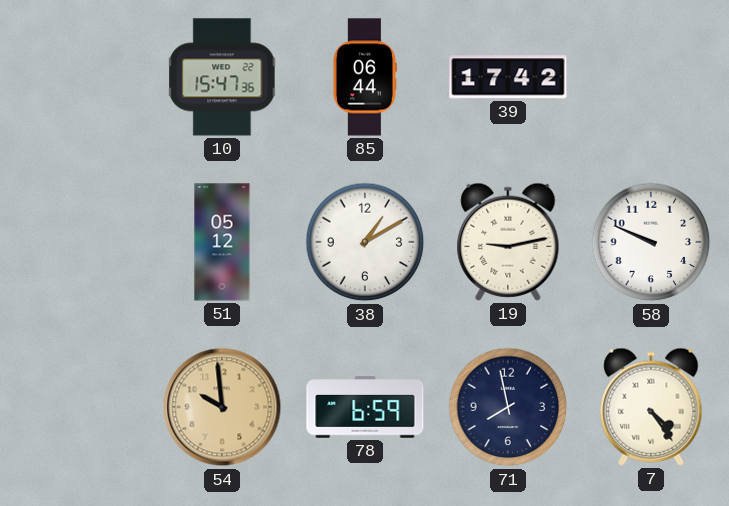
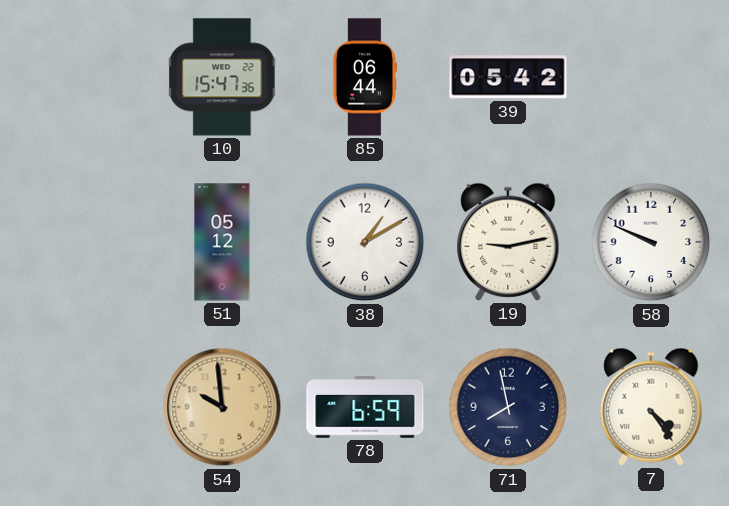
39: 17:42 -> 05:42 (508, 77)
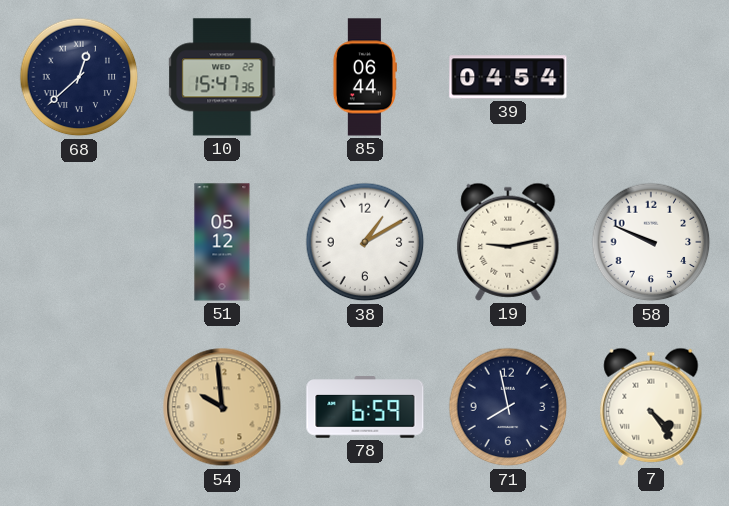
68: none -> 12:38 (79, 77)
39: 05:42 -> 04:54 (508, 77)
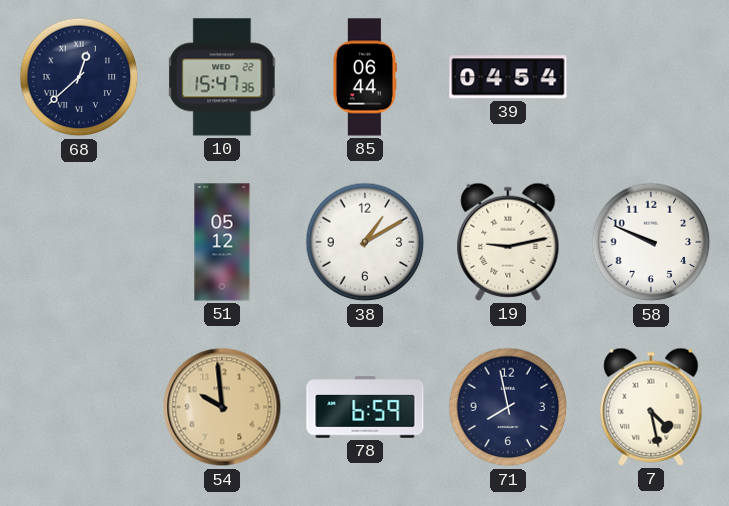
7: 4:24 -> 4:28 (651, 407)
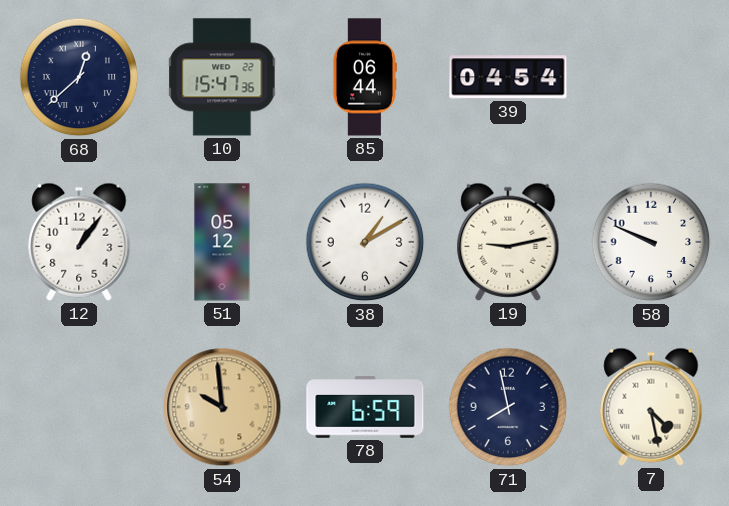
12: none -> 1:06 (79, 242)
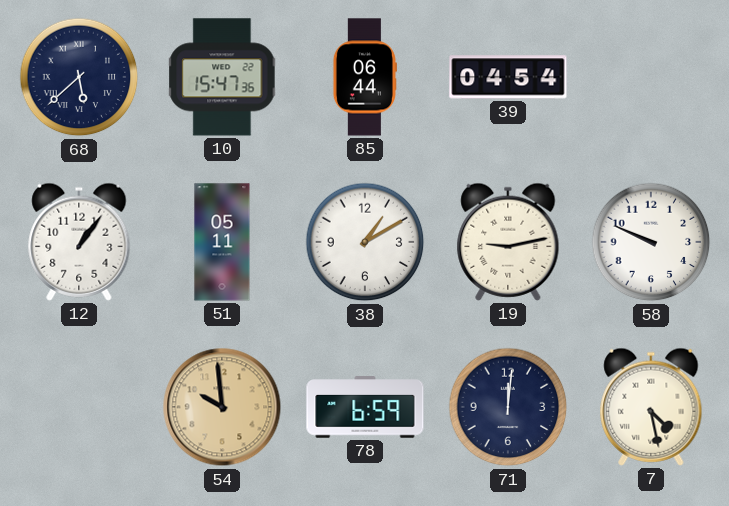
68: 12:38 -> 5:38 (79, 77)
51: 05:12 -> 05:11 (222, 242)
71: 7:58 -> 12:01 (508, 407)
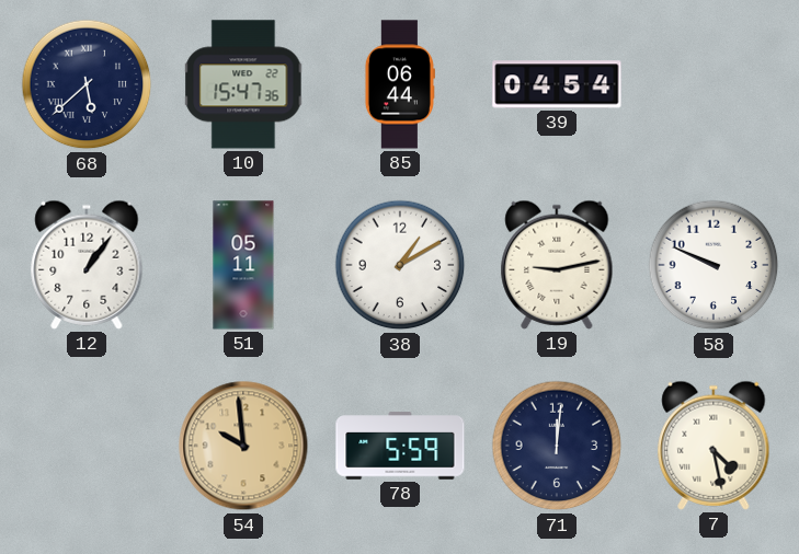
78: 6:59 -> 5:59 (400, 446)
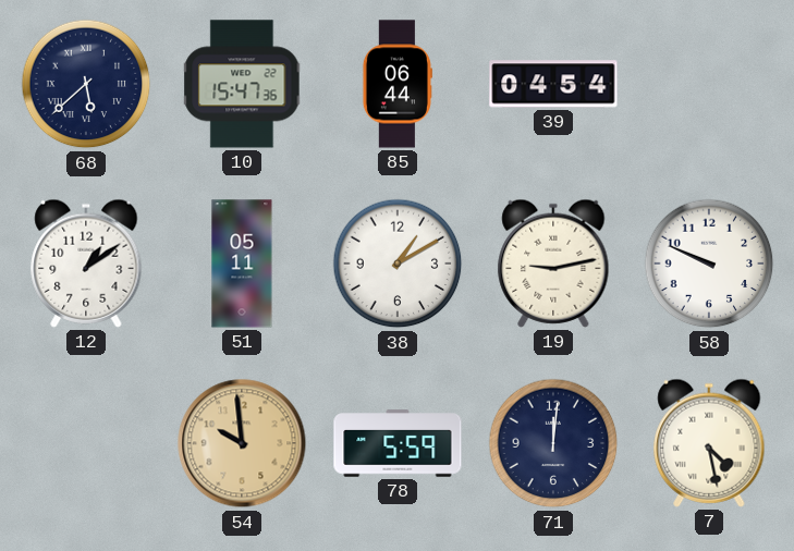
12: 1:06 -> 1:09 (86, 264)
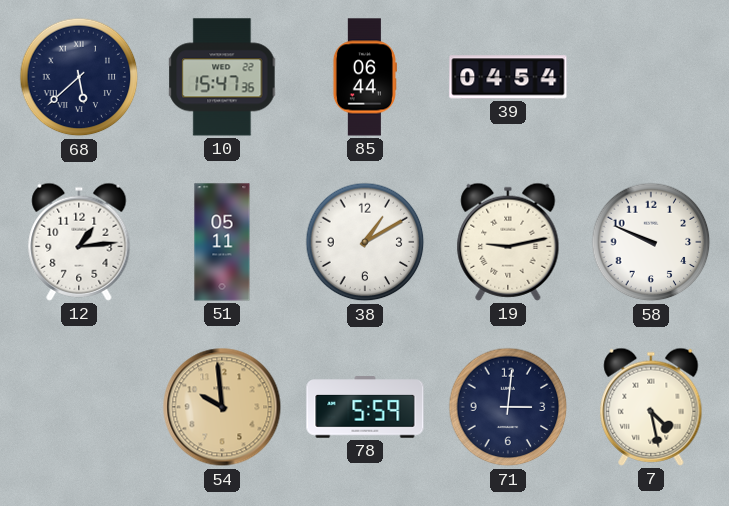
12: 1:09 -> 1:14 (79, 242)
71: 12:01 -> 3:01 (508, 407)
